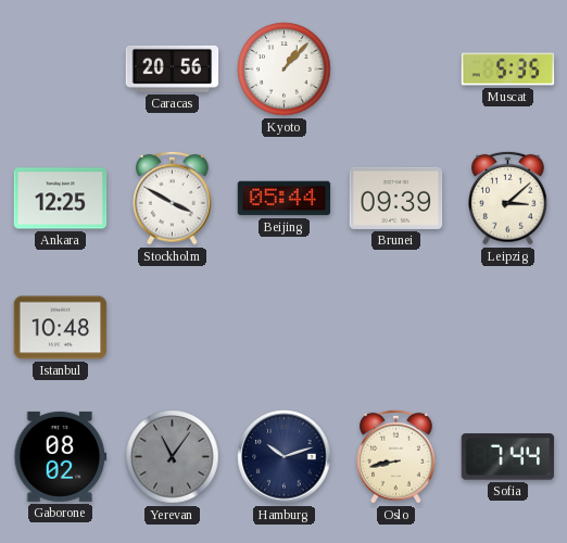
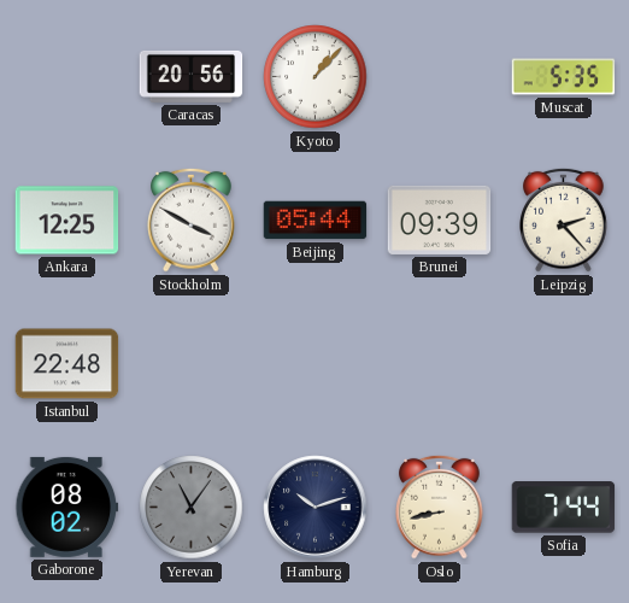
Leipzig: 3:08 -> 2:23 (564, 219)
Istanbul: 10:48 -> 22:48 (67, 364)
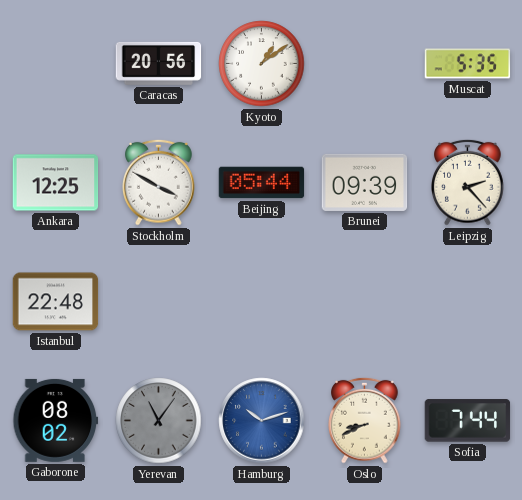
Kyoto: 1:07 -> 1:09 (262, 64)
Hamburg dial: navy -> blue (262, 421)
Oslo: 8:43 -> 8:41 (365, 420)
